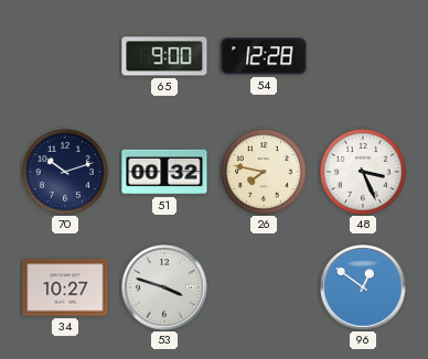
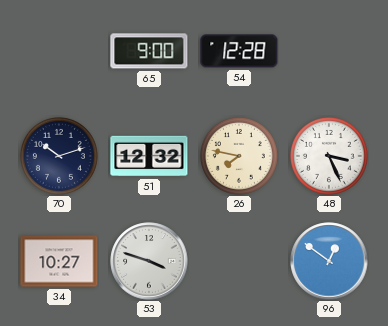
51: 00:32 -> 12:32 (149, 156)
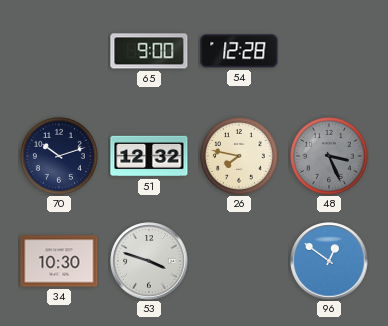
48 dial: white -> grey (329, 156)
34: 10:27 -> 10:30 (59, 261)
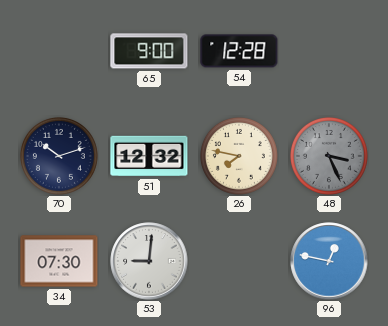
34: 10:30 -> 07:30 (59, 261)
53: 3:48 -> 9:01 (149, 261)
96: 12:51 -> 12:47 (329, 261)
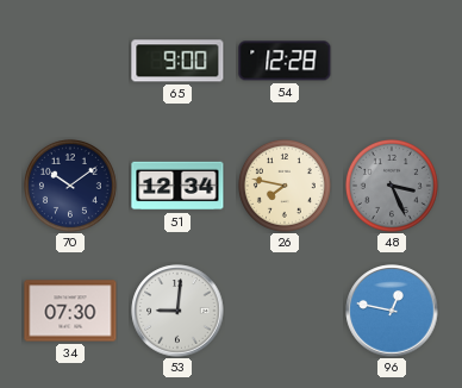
70: 10:12 -> 10:09 (70, 186)
51: 12:32 -> 12:34 (177, 186)
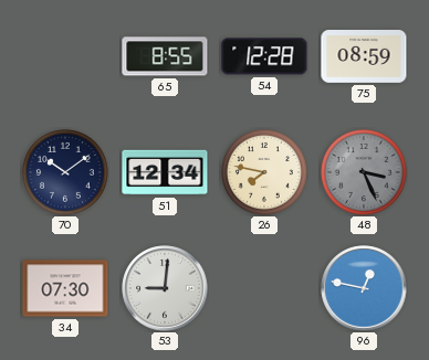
65: 9:00 -> 8:55 (165, 56)
75: none -> 08:59 (364, 57)
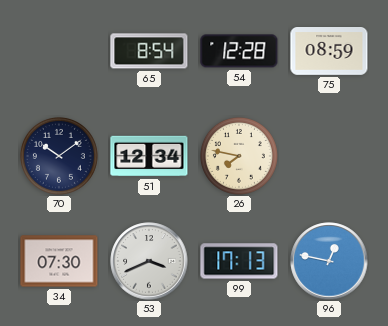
65: 8:55 -> 8:54 (149, 51)
48: 3:26 -> none (364, 172)
53: 9:01 -> 3:41 (149, 261)
99: none -> 17:13 (239, 261)
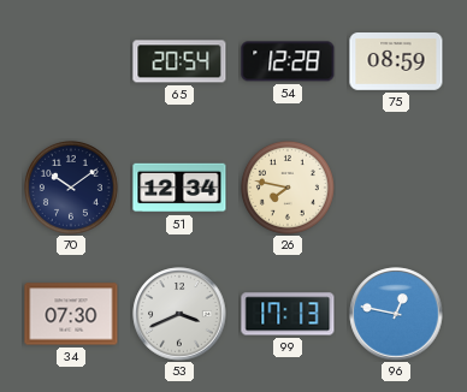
65: 8:54 -> 20:54 (179, 61)
